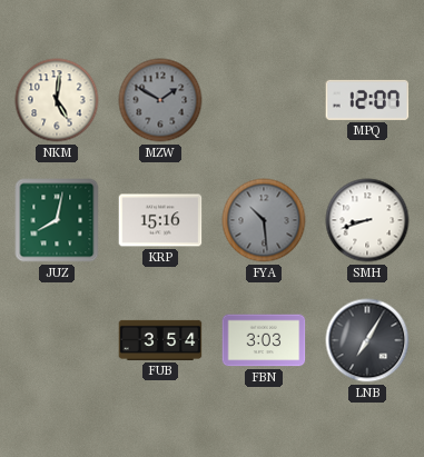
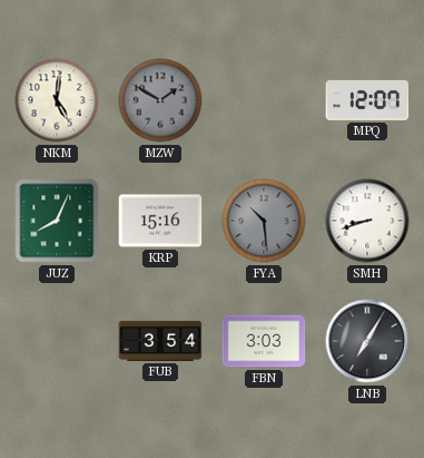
JUZ: 8:02 -> 8:04 (57, 221)
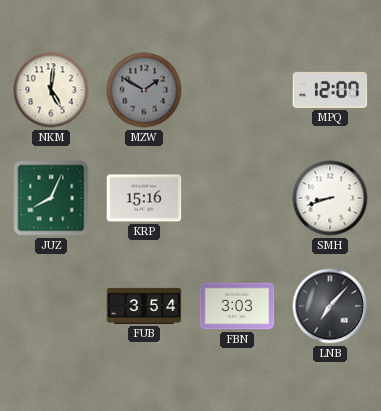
FYA: 10:29 -> none (264, 221)
LNB: 7:05 -> 7:07 (330, 306)
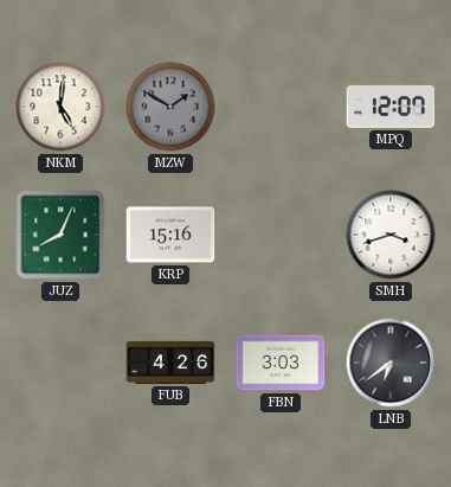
SMH: 8:42 -> 3:42 (391, 235)
FUB: 3:54 -> 4:26 (170, 363)
LNB: 7:07 -> 6:39 (391, 363)
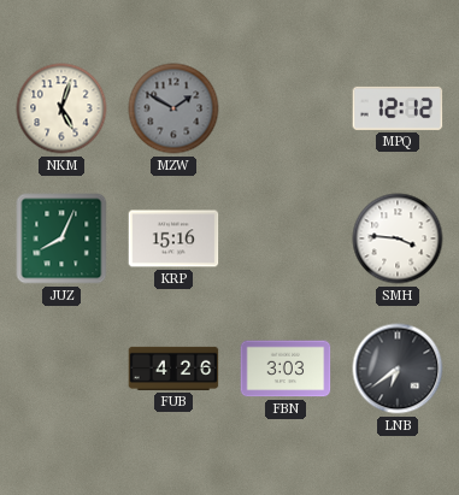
NKM: 5:01 -> 5:03 (61, 108)
MPQ: 12:07 -> 12:12 (398, 108)
SMH: 3:42 -> 3:46 (398, 238)
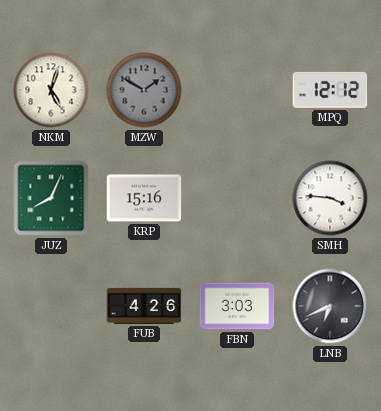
LNB: 6:39 -> 6:41 (330, 306)
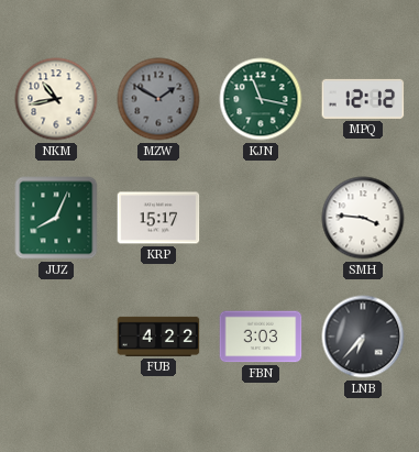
NKM: 5:03 -> 10:43 (56, 99)
KJN: none -> 11:17 (261, 99)
KRP: 15:16 -> 15:17 (158, 218)
FUB: 4:26 -> 4:22 (158, 337)
LNB: 6:41 -> 6:37 (363, 337)
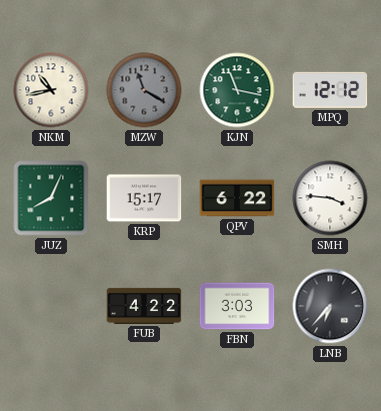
MZW: 1:50 -> 11:20 (144, 90)
QPV: none -> 6:22 (237, 198)
